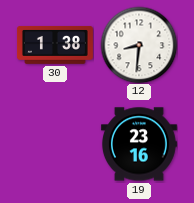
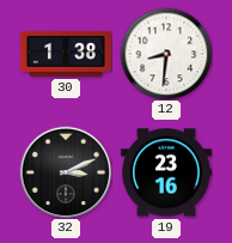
32: none -> 3:11 (66, 172)
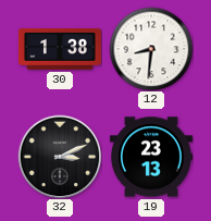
19: 23:16 -> 23:13 (151, 157)
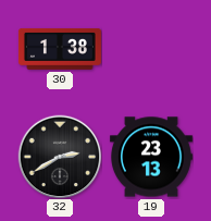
12: 8:31 -> none (151, 49)
32: 3:11 -> 2:40 (60, 157)
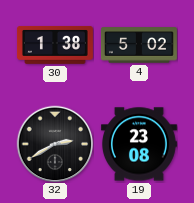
4: none -> 5:02 (139, 45)
19: 23:13 -> 23:08 (139, 144)
